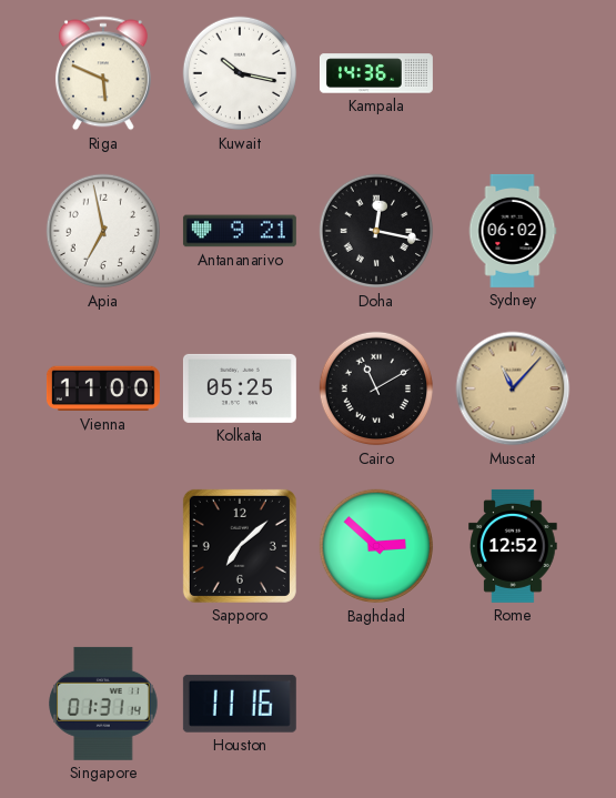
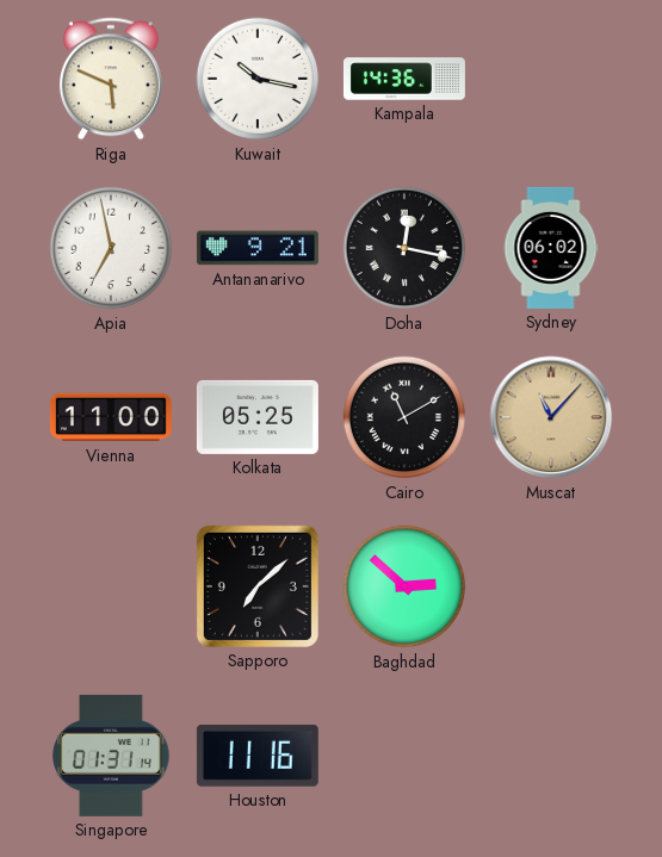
Rome: 12:52 -> none (513, 546)
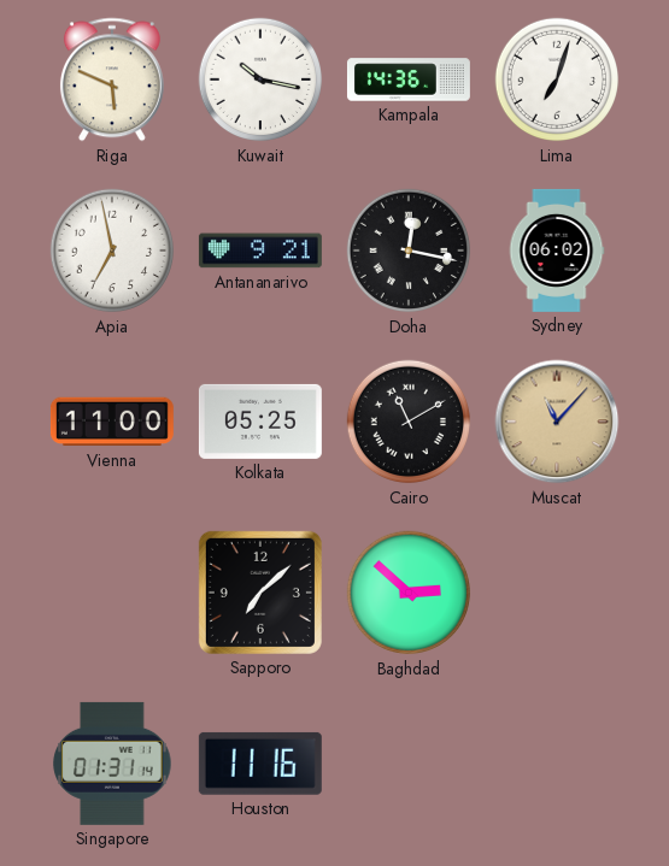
Lima: none -> 7:03 (557, 79)
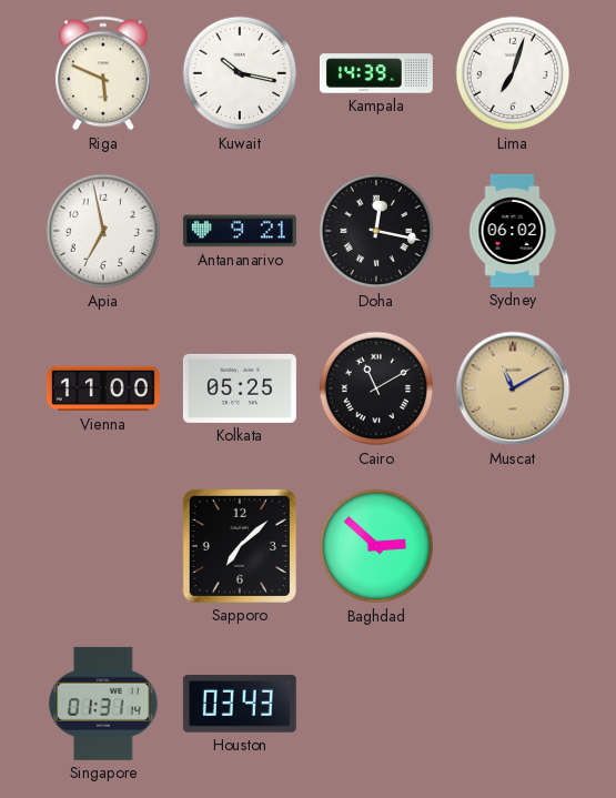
Kampala: 14:36 -> 14:39 (376, 73)
Muscat: 11:07 -> 11:10 (513, 388)
Houston: 11:16 -> 03:43 (240, 704)
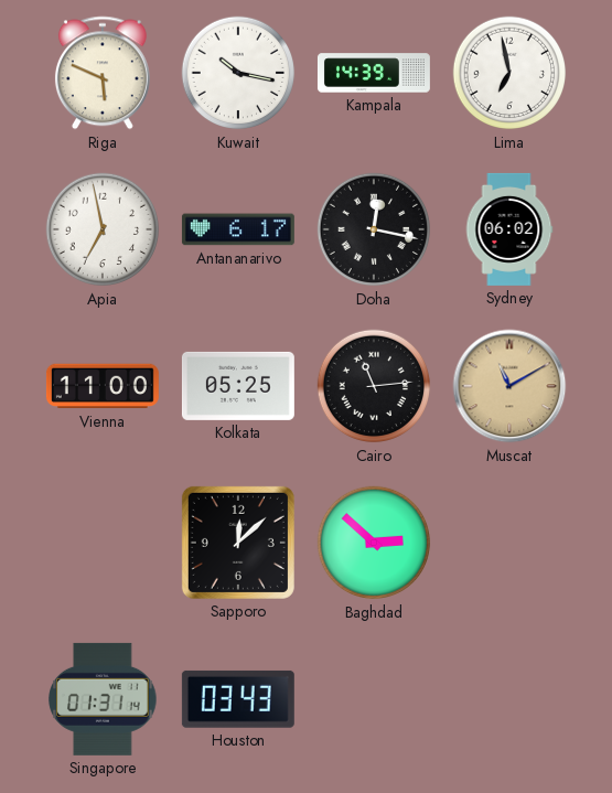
Lima: 7:03 -> 6:58 (509, 73)
Antananarivo: 9:21 -> 6:17 (238, 229)
Cairo: 11:10 -> 11:14 (374, 386)
Sapporo: 7:08 -> 12:08 (238, 543)
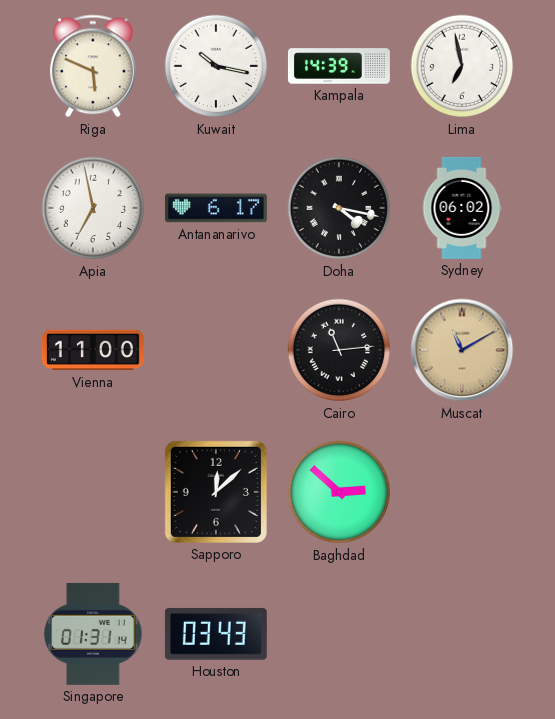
Doha: 12:17 -> 4:17 (339, 208)
Kolkata: 05:25 -> none (238, 386)
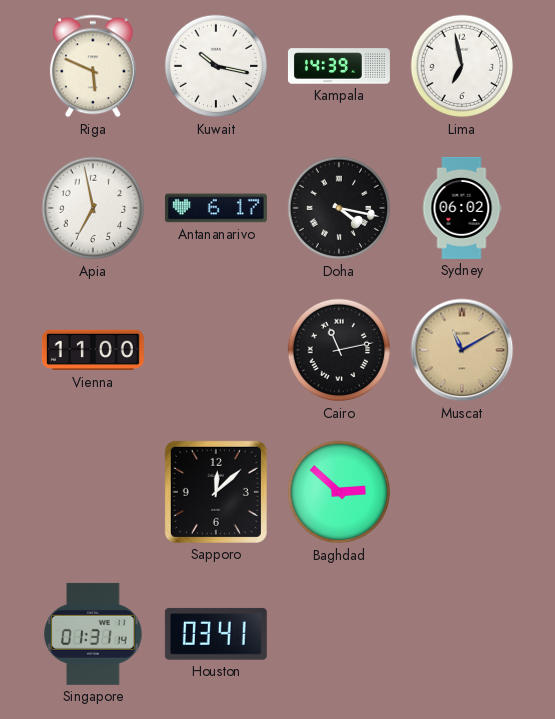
Cairo: 11:14 -> 11:13 (339, 350)
Houston: 03:43 -> 03:41 (216, 634)
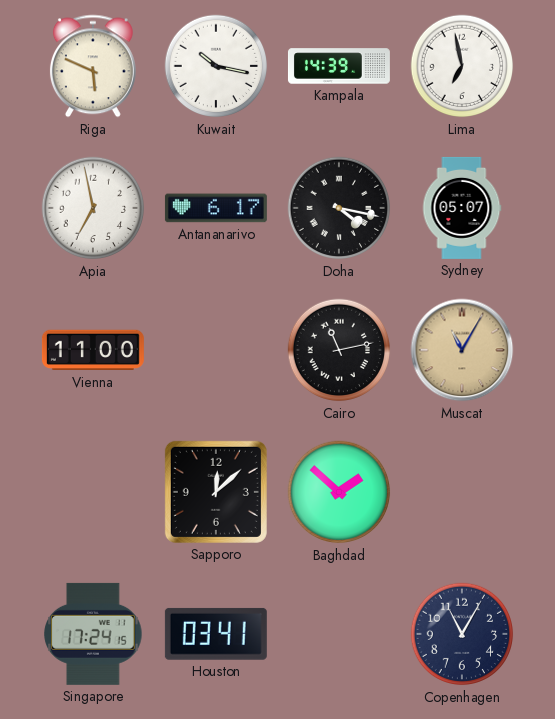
Sydney: 06:02 -> 05:07 (462, 208)
Muscat: 11:10 -> 11:05 (462, 350)
Baghdad: 2:52 -> 1:52 (339, 492)
Singapore: 01:31 -> 17:24 (93, 634)
Copenhagen: none -> 11:05 (462, 634)
